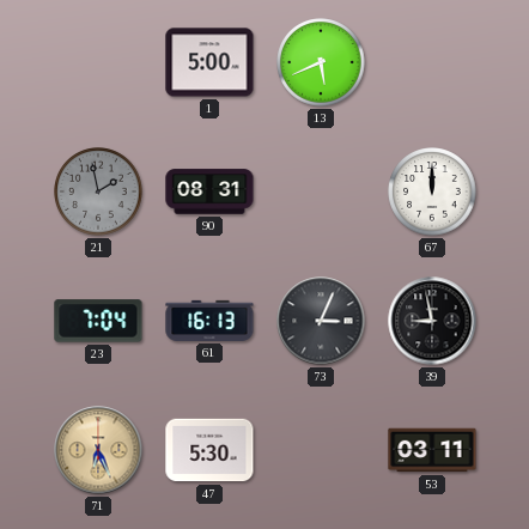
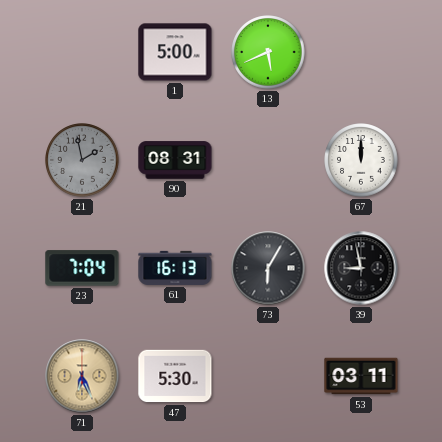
73: 3:04 -> 6:05 (268, 268)
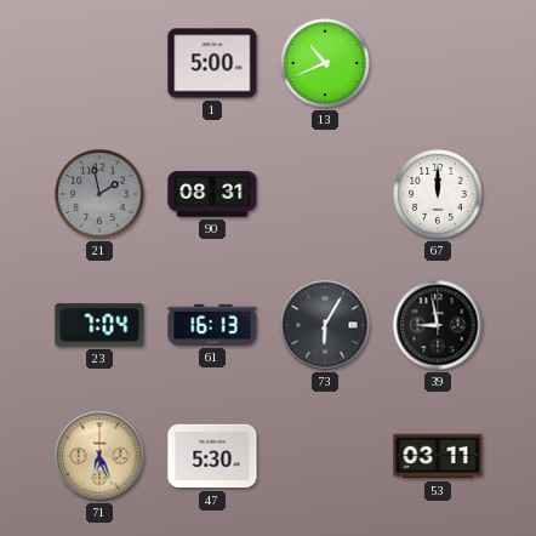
13: 5:41 -> 10:41 (325, 63)
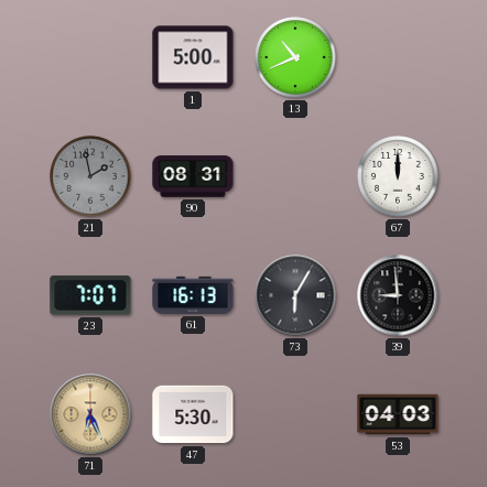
23: 7:04 -> 7:07 (90, 295)
39: 8:58 -> 8:59 (398, 295)
53: 03:11 -> 04:03 (398, 414)
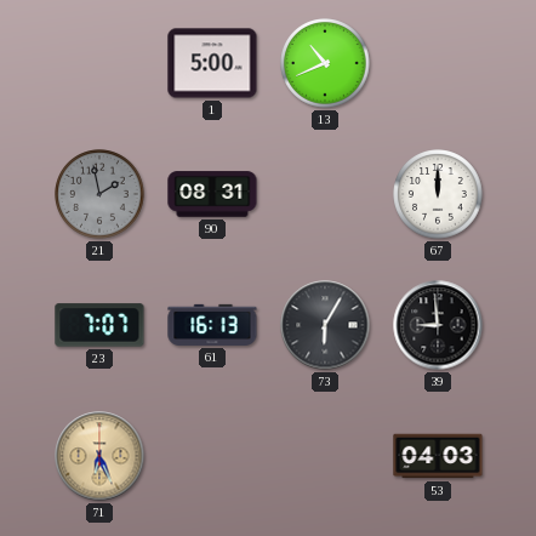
47: 5:30 -> none (193, 414)
